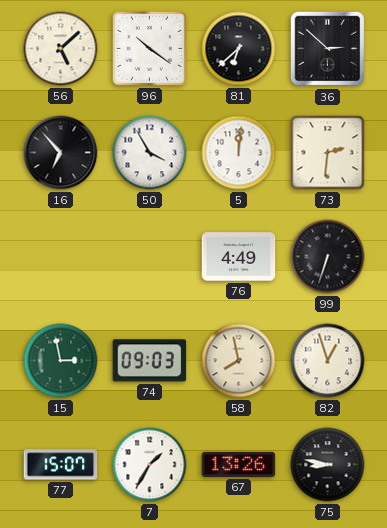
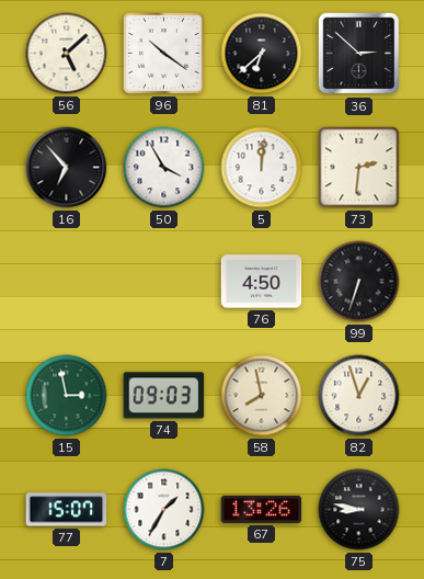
76: 4:49 -> 4:50 (262, 282)
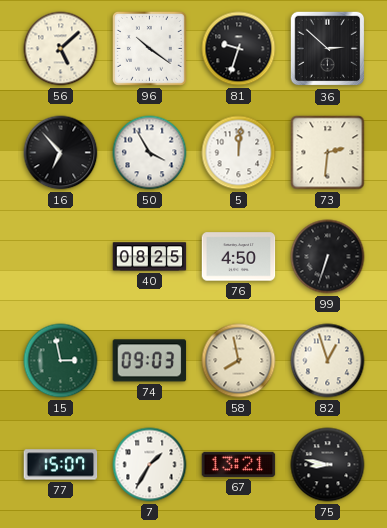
81: 6:38 -> 9:33 (239, 49)
40: none -> 08:25 (150, 257)
67: 13:26 -> 13:21 (239, 464)
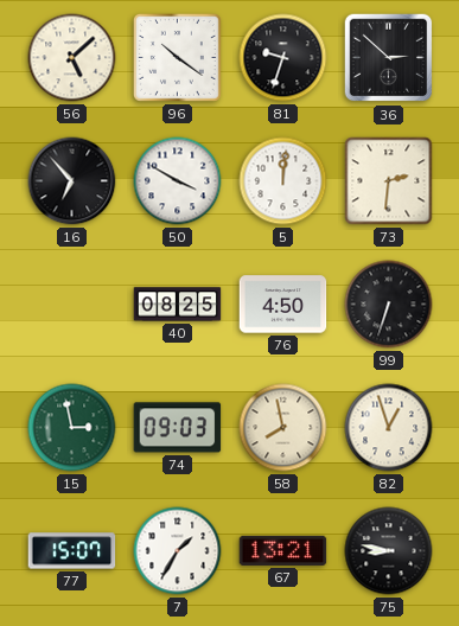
50: 3:55 -> 3:50 (178, 181)
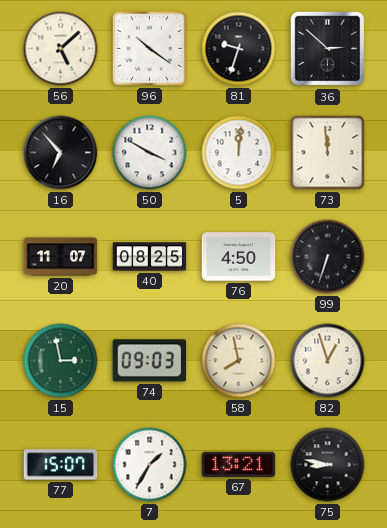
73: 2:31 -> 11:59 (328, 153)
20: none -> 11:07 (61, 257)
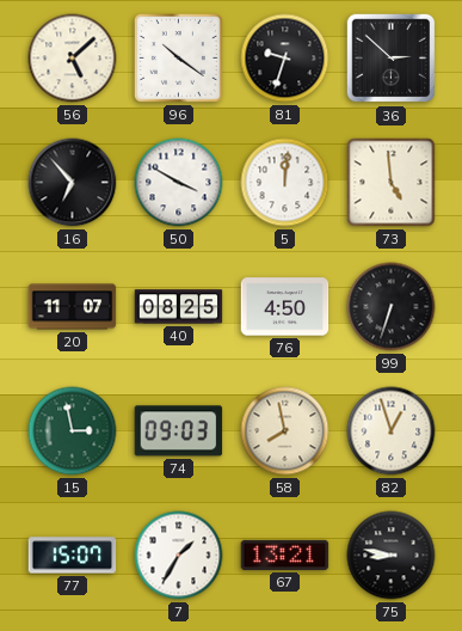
73: 11:59 -> 4:59 (392, 183)
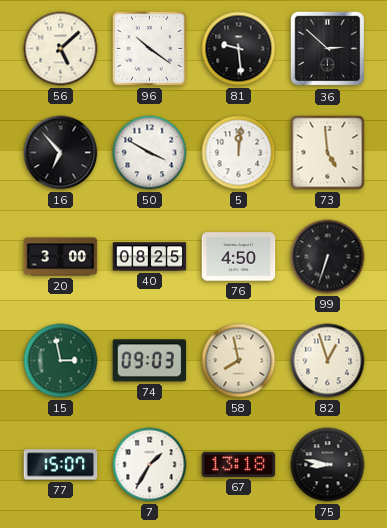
81: 9:33 -> 9:29 (239, 49)
20: 11:07 -> 3:00 (61, 257)
67: 13:21 -> 13:18 (239, 464)
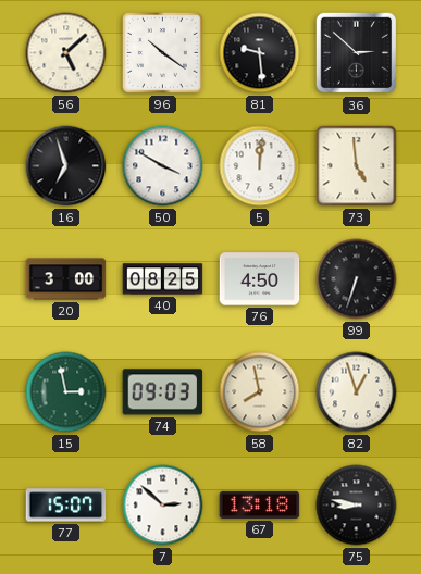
16: 6:53 -> 6:57 (66, 166)
7: 1:35 -> 2:52 (163, 506)
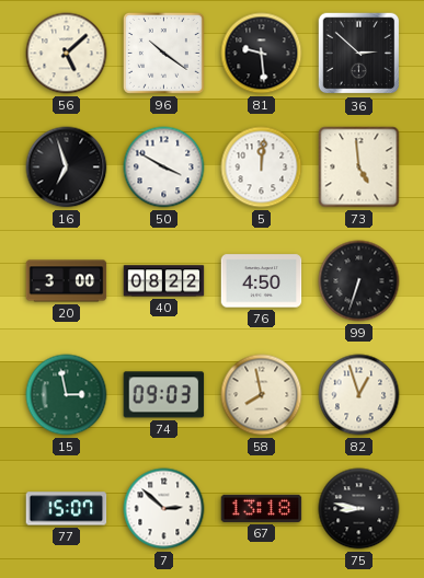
40: 08:25 -> 08:22 (164, 281)
